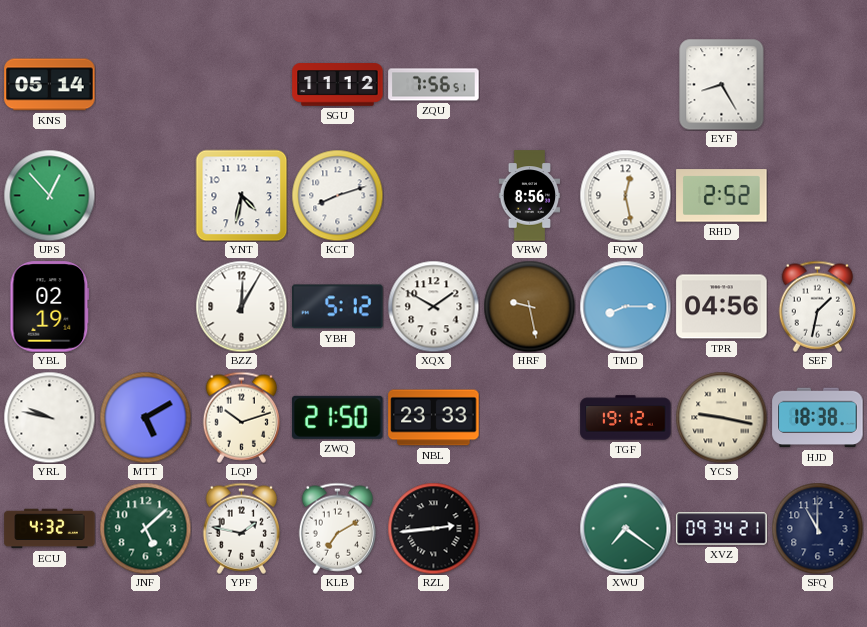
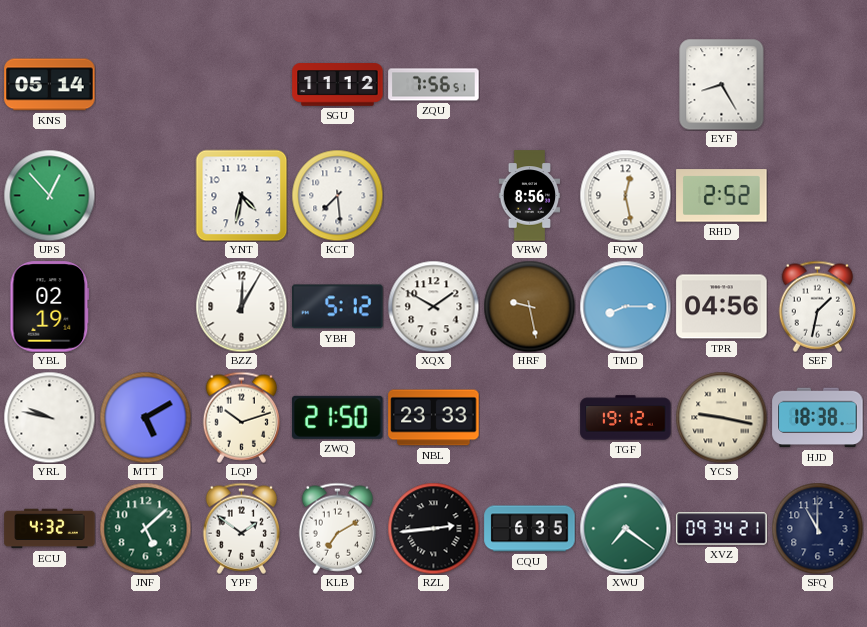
KCT: 8:12 -> 7:29 (337, 195)
YPF: 1:47 -> 1:51 (241, 528)
CQU: none -> 6:35 (530, 529)
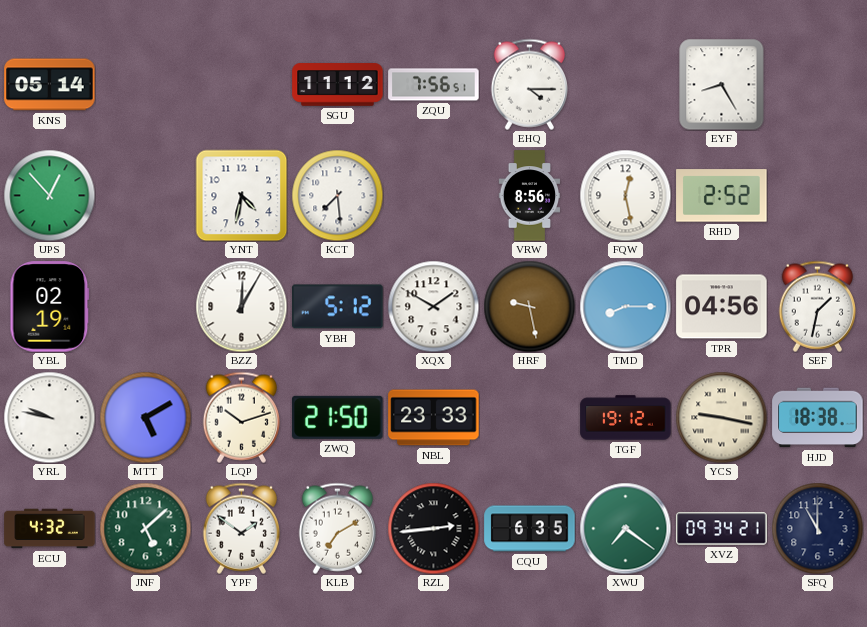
EHQ: none -> 4:15 (529, 84)
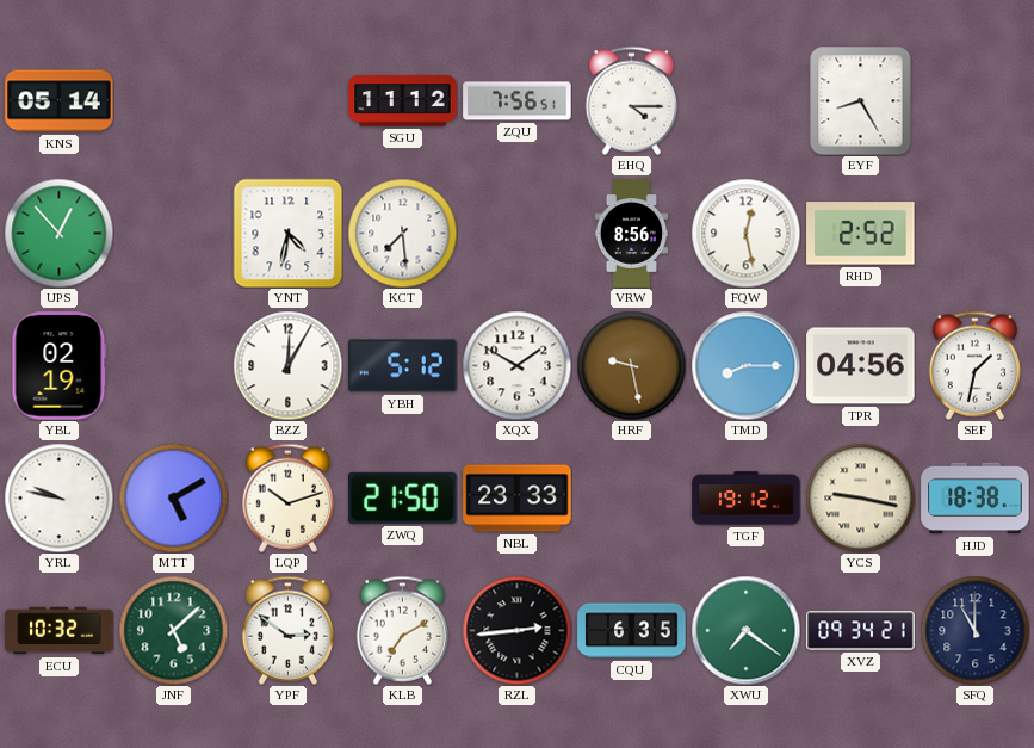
ECU: 4:32 -> 10:32 (60, 631)
YPF: 1:51 -> 2:51 (287, 630)
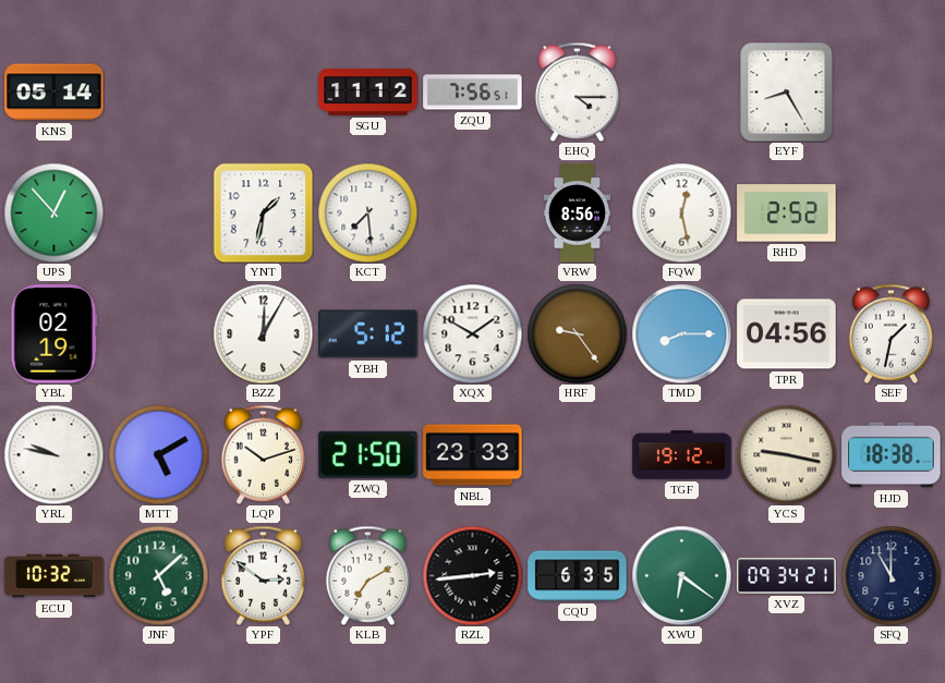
YNT: 4:32 -> 1:32 (263, 212)
HRF: 9:28 -> 9:24 (577, 333)
XWU: 7:21 -> 6:21 (681, 575)
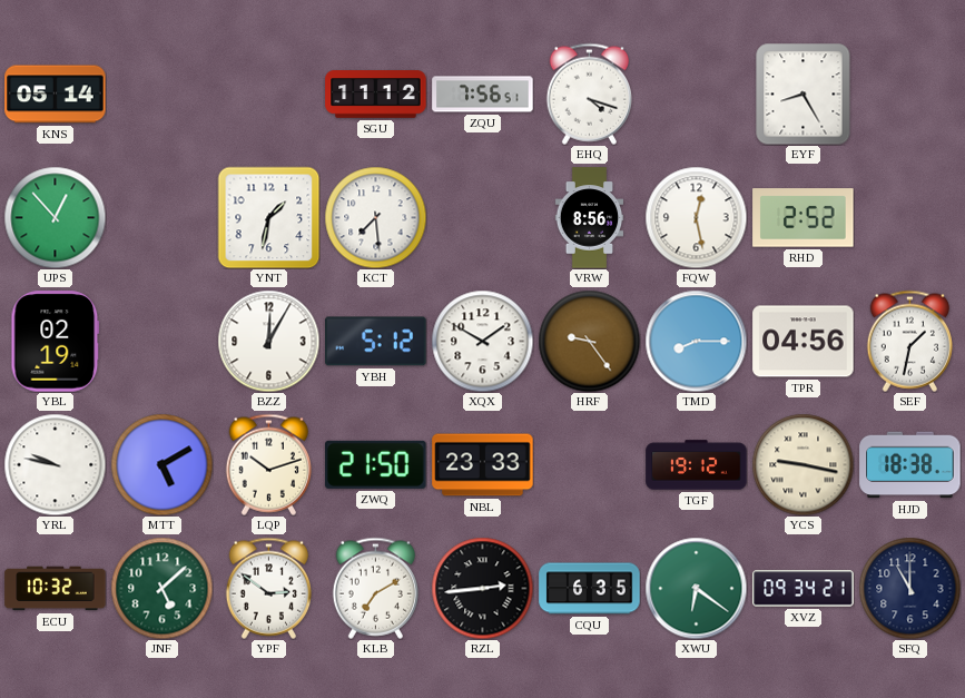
EHQ: 4:15 -> 4:18 (589, 94)
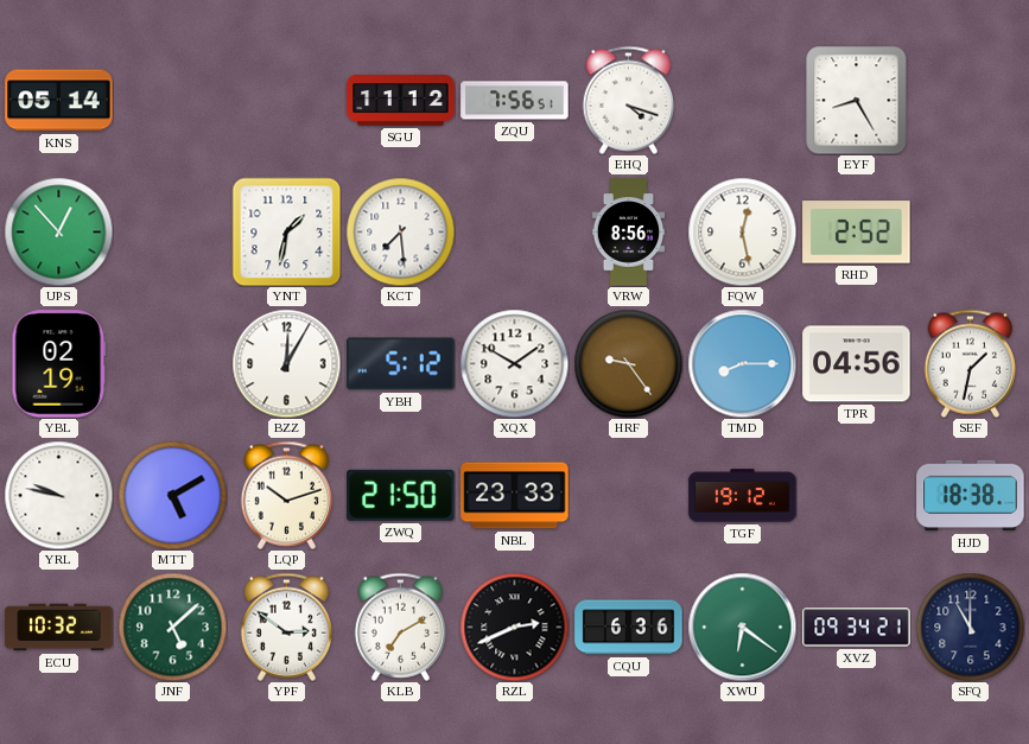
YCS: 9:17 -> none (802, 464)
RZL: 2:44 -> 2:41 (514, 627)
CQU: 6:35 -> 6:36 (629, 628)
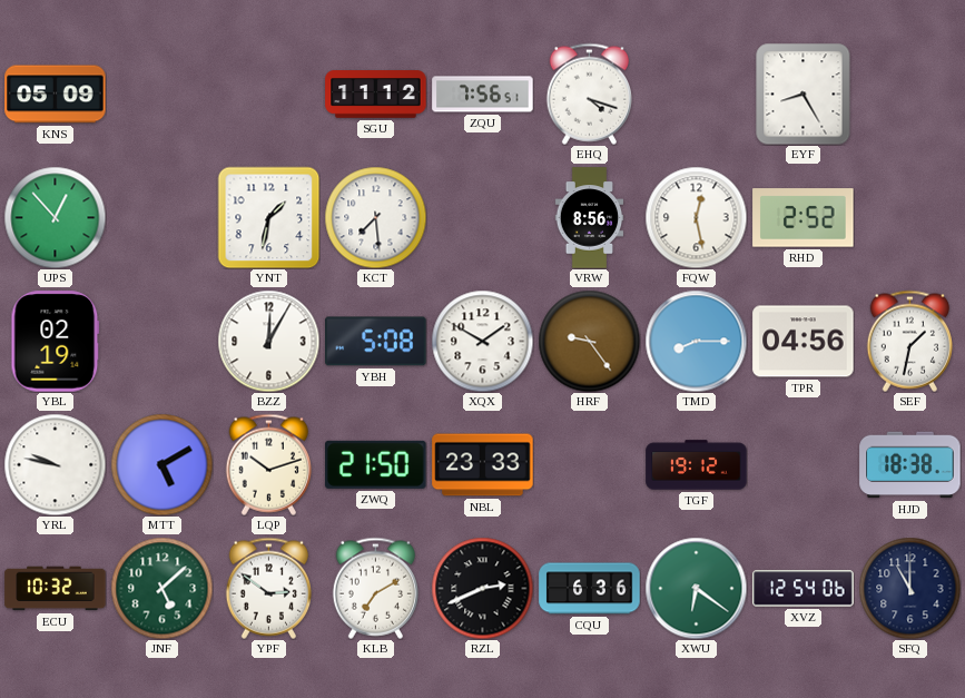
KNS: 05:14 -> 05:09 (56, 95)
YBH: 5:12 -> 5:08 (376, 342)
XVZ: 09:34 -> 12:54 (804, 589)
